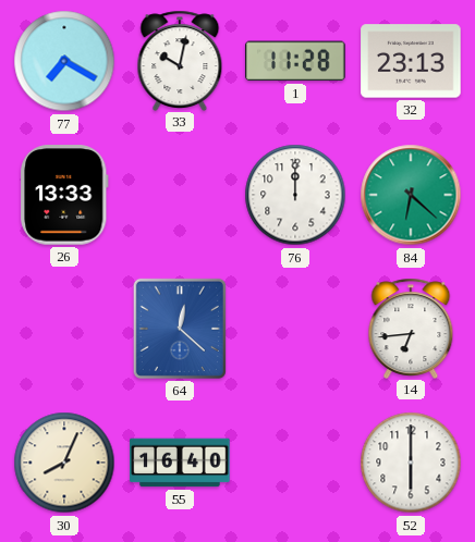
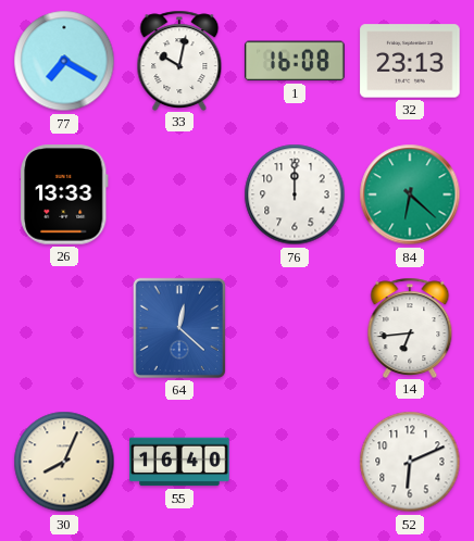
1: 11:28 -> 16:08 (295, 61)
52: 6:00 -> 6:11 (410, 462)
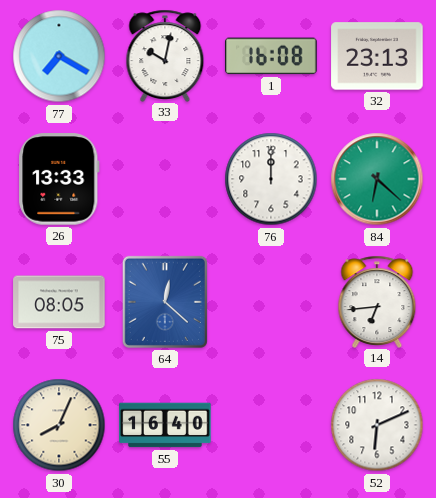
75: none -> 08:05 (59, 302)
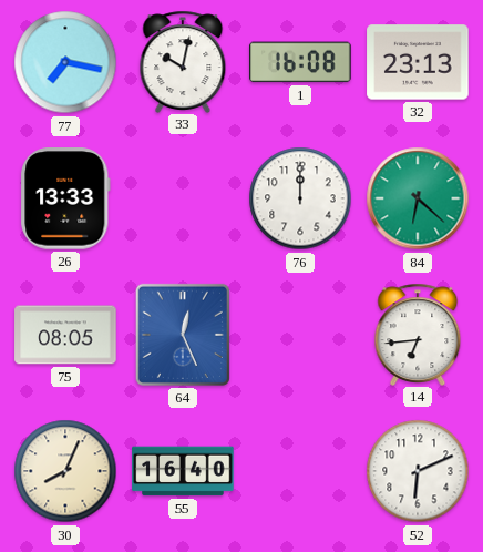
77: 7:20 -> 7:17 (65, 62)
64: 12:22 -> 12:26 (183, 335)
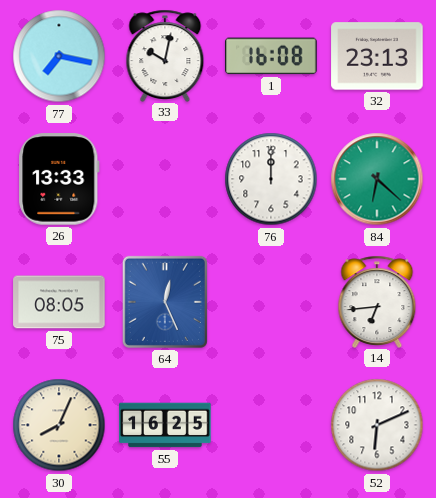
55: 16:40 -> 16:25 (165, 425)
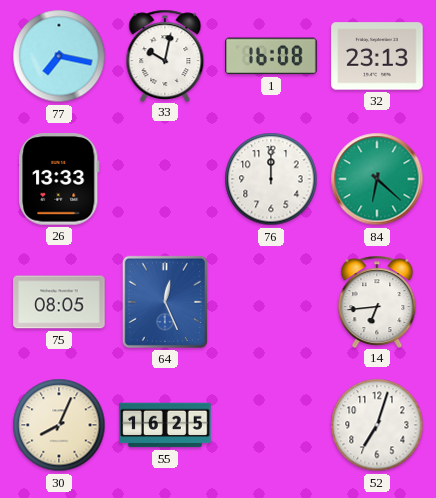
52: 6:11 -> 7:03 (377, 425)
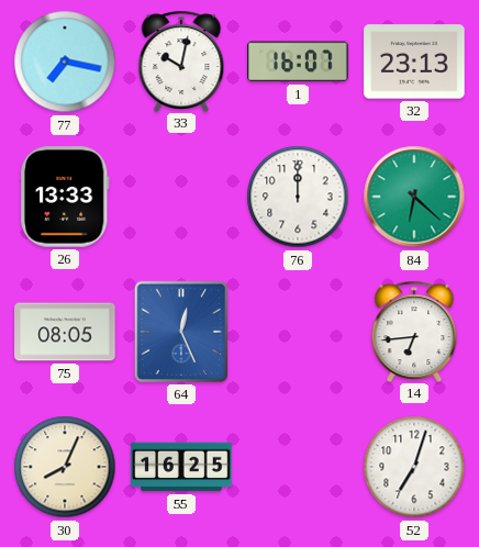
1: 16:08 -> 16:07 (298, 62)
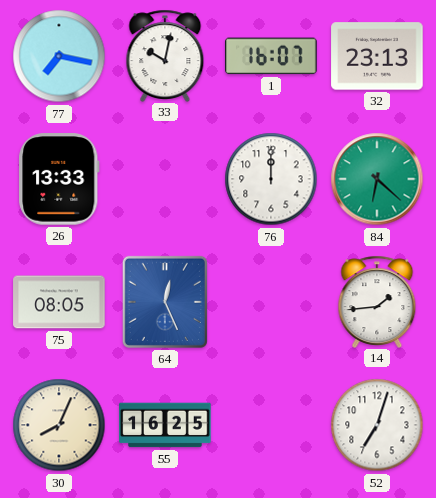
14: 6:44 -> 1:44 (377, 301)
